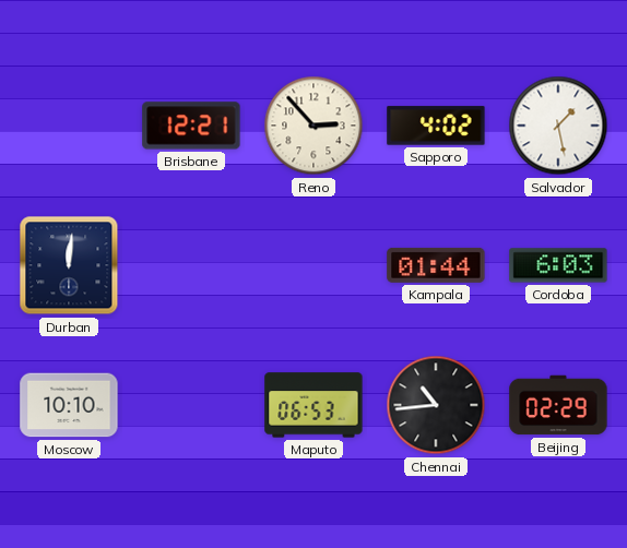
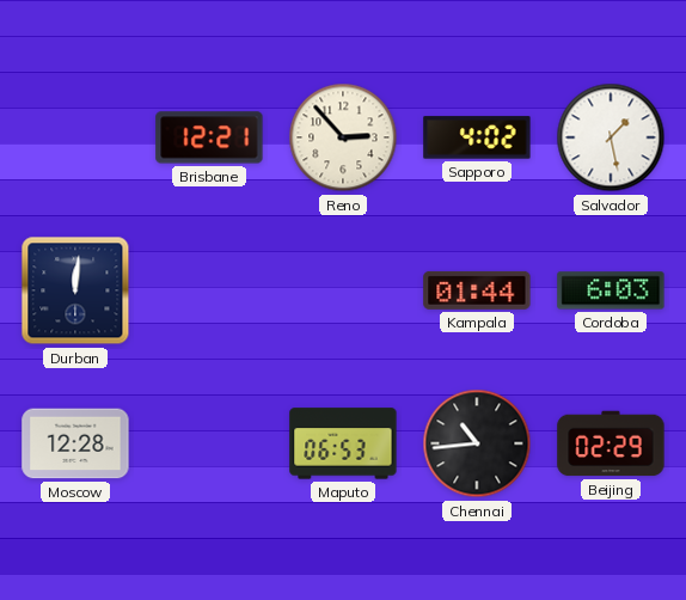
Moscow: 10:10 -> 12:28 (75, 443)
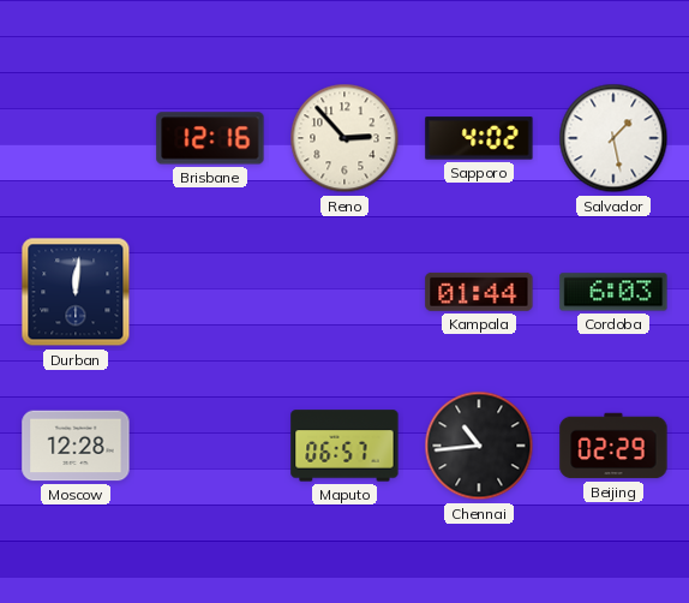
Brisbane: 12:21 -> 12:16 (210, 138)
Maputo: 06:53 -> 06:57 (344, 446)
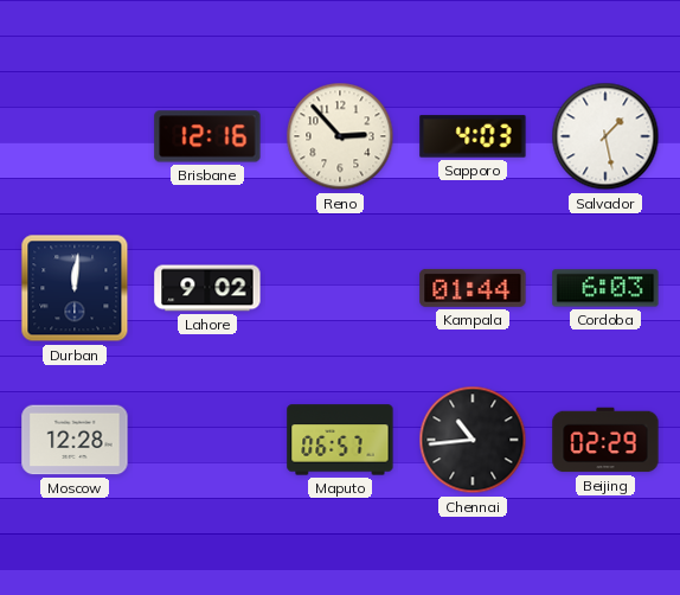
Sapporo: 4:02 -> 4:03 (473, 136)
Lahore: none -> 9:02 (207, 288)
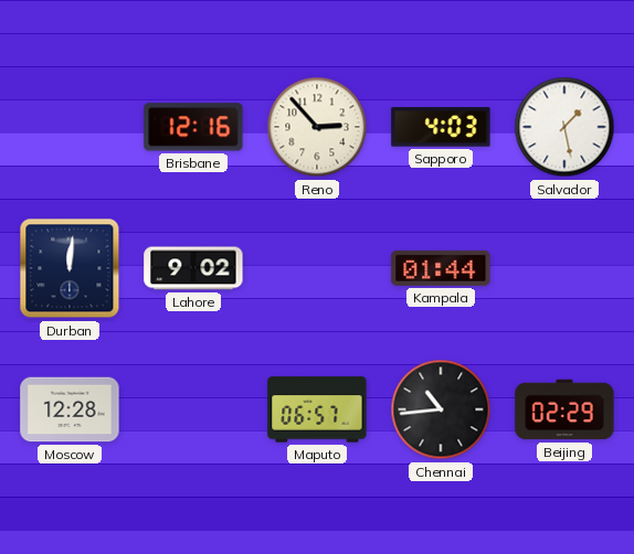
Cordoba: 6:03 -> none (605, 288)
